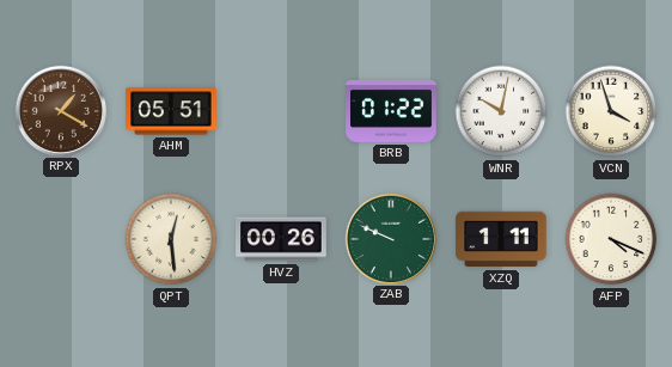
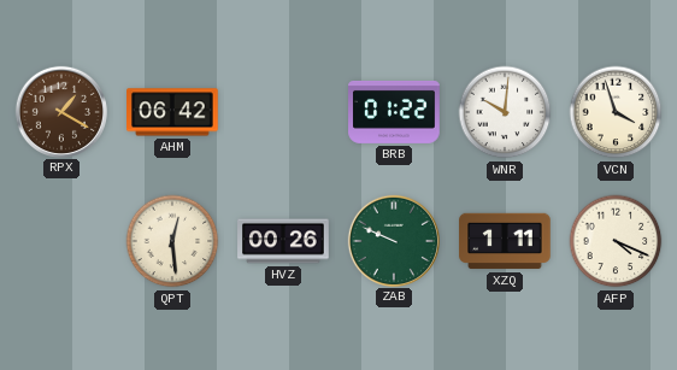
AHM: 05:51 -> 06:42 (172, 112)
WNR: 10:02 -> 10:01 (505, 112)
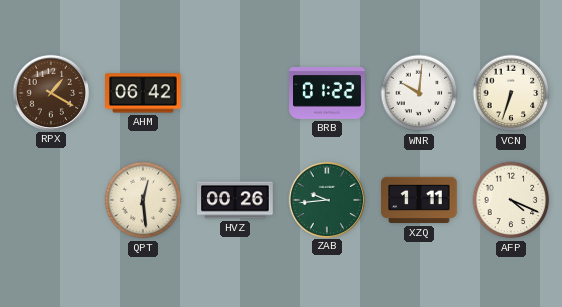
VCN: 3:57 -> 6:33 (511, 93)
ZAB: 9:49 -> 9:44 (326, 199)
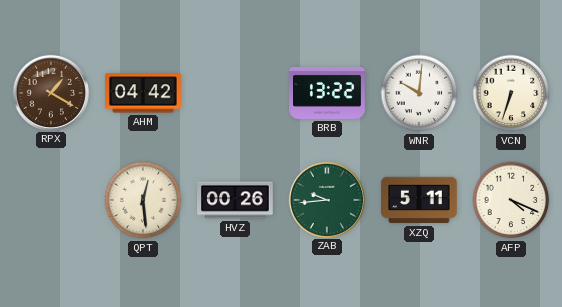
AHM: 06:42 -> 04:42 (143, 93)
BRB: 01:22 -> 13:22 (327, 93)
XZQ: 1:11 -> 5:11 (419, 200)
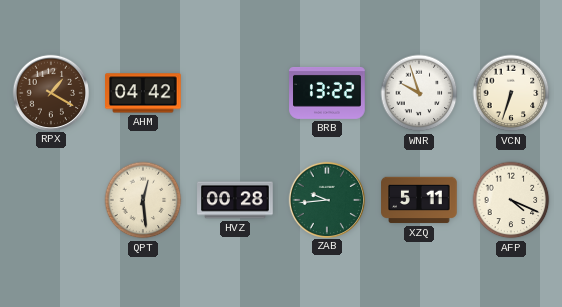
WNR: 10:01 -> 9:57 (419, 93)
HVZ: 00:26 -> 00:28 (235, 200)
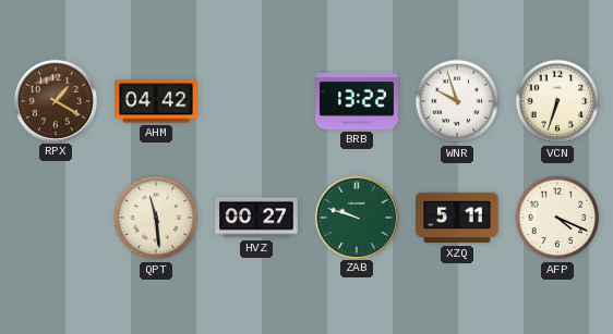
QPT: 12:29 -> 11:29 (156, 218)
HVZ: 00:28 -> 00:27 (256, 218)
ZAB: 9:44 -> 9:48 (356, 217)
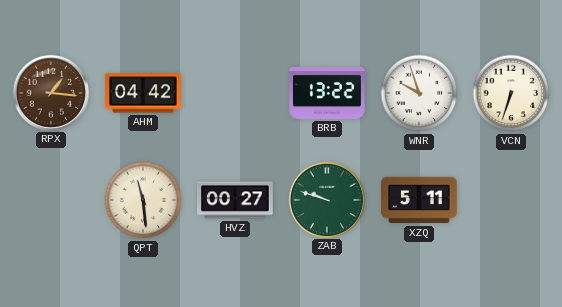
RPX: 1:20 -> 1:16 (50, 92)
AFP: 4:19 -> none (557, 218)
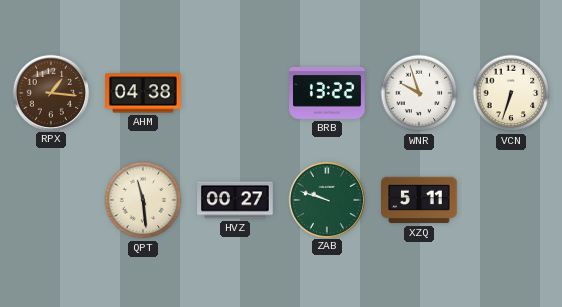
AHM: 04:42 -> 04:38 (143, 93)
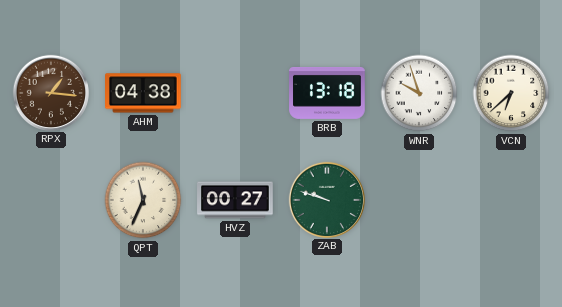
BRB: 13:22 -> 13:18 (327, 93)
VCN: 6:33 -> 6:38 (511, 93)
QPT: 11:29 -> 11:34 (143, 200)
XZQ: 5:11 -> none (419, 200)
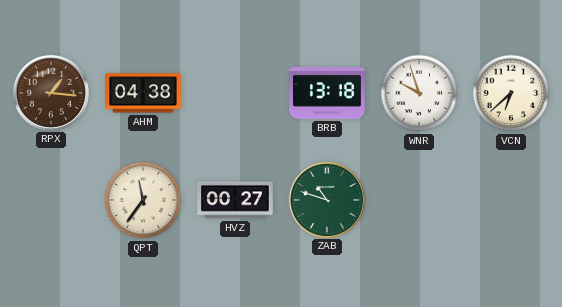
QPT: 11:34 -> 11:36 (143, 200)
ZAB: 9:48 -> 10:48 (326, 199)
